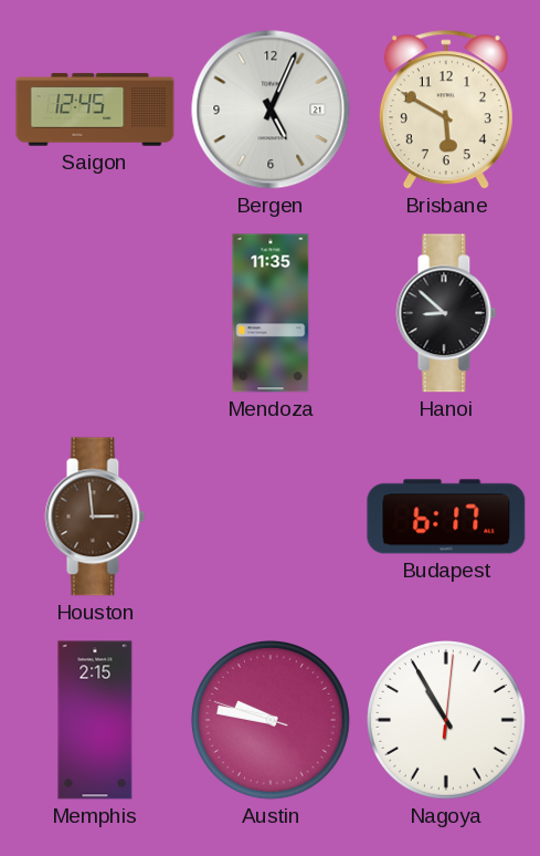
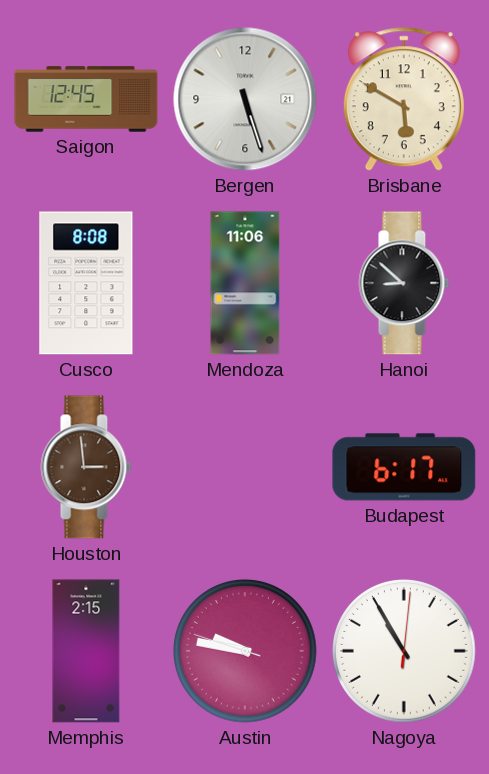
Bergen: 5:04 -> 5:27 (245, 99)
Cusco: none -> 8:08 (86, 283)
Mendoza: 11:35 -> 11:06 (245, 283)
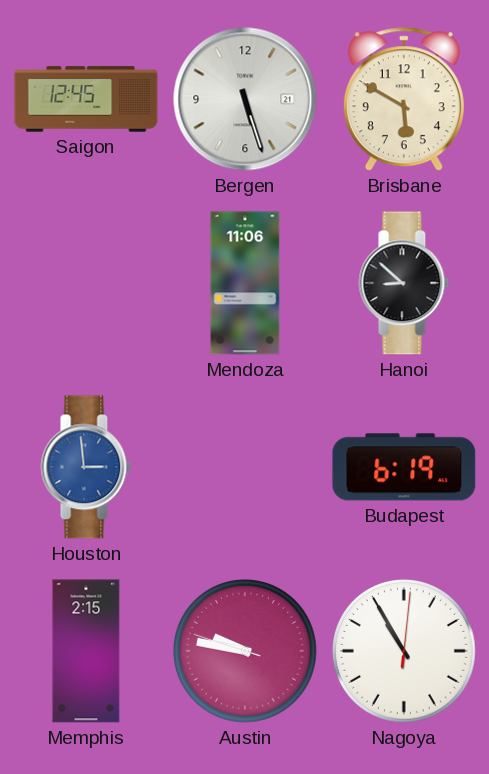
Cusco: 8:08 -> none (86, 283)
Houston dial: brown -> blue (86, 467)
Budapest: 6:17 -> 6:19 (404, 467)
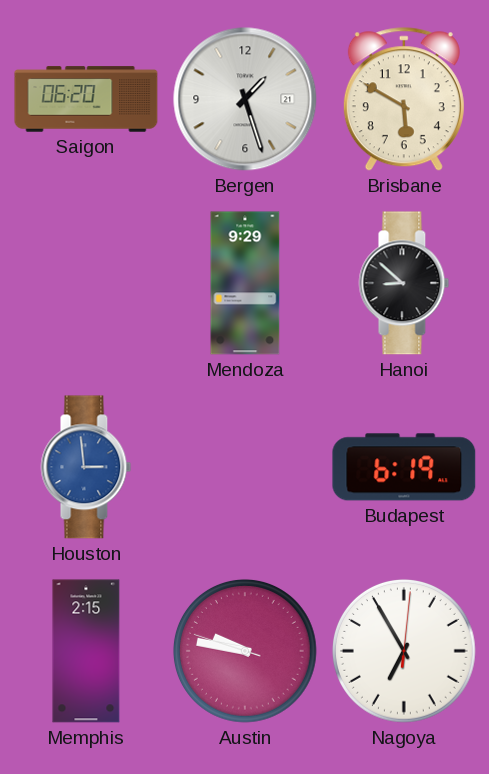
Saigon: 12:45 -> 06:20 (86, 99)
Bergen: 5:27 -> 1:27 (245, 99)
Mendoza: 11:06 -> 9:29 (245, 283)
Nagoya: 10:55 -> 6:55 (404, 651)
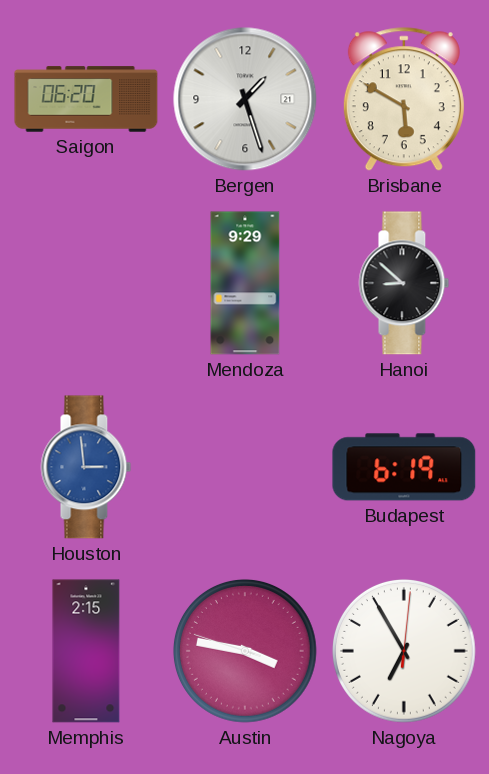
Austin: 9:46 -> 3:46 (245, 651)
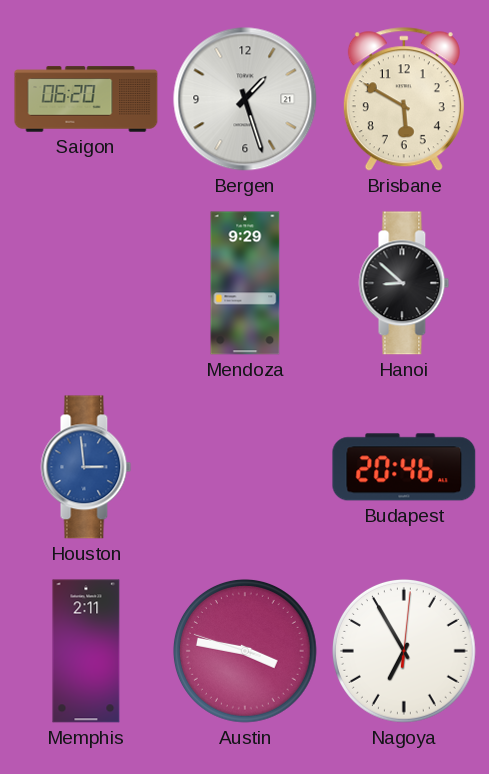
Budapest: 6:19 -> 20:46 (404, 467)
Memphis: 2:15 -> 2:11 (86, 651)
